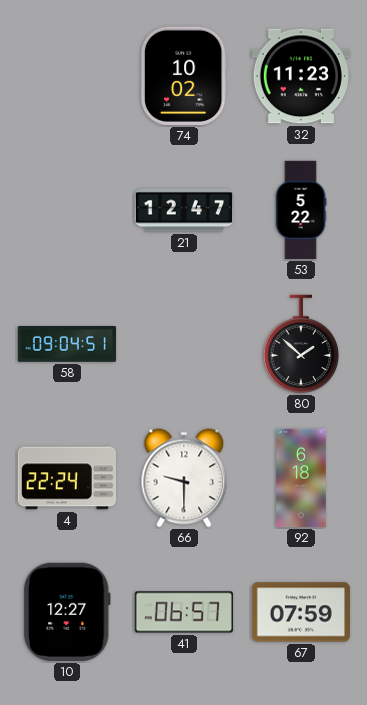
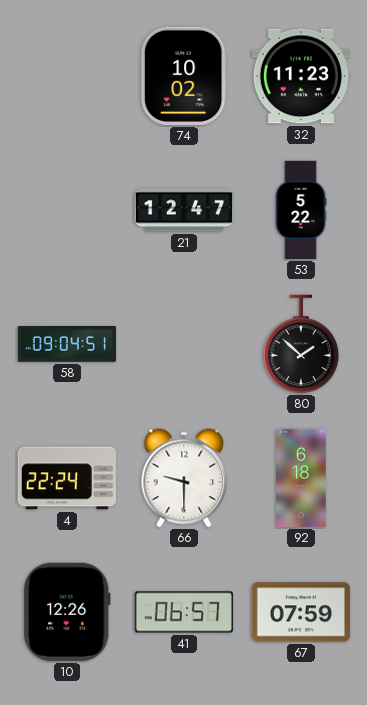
10: 12:27 -> 12:26 (67, 612)
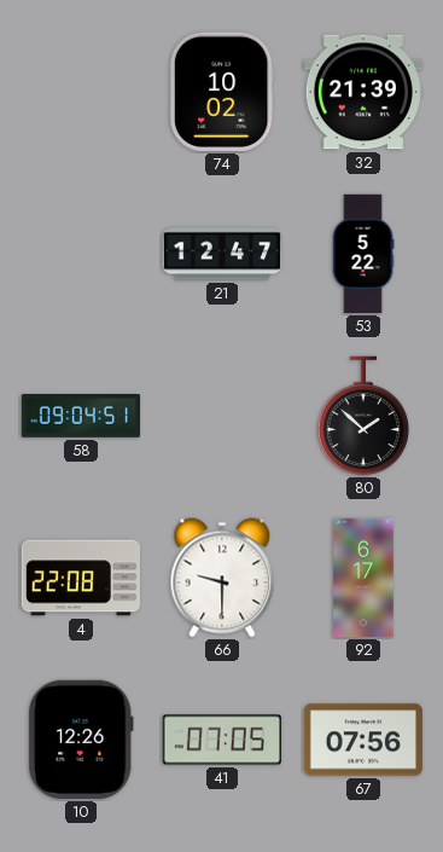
32: 11:23 -> 21:39 (362, 92)
4: 22:24 -> 22:08 (80, 578)
92: 6:18 -> 6:17 (363, 578)
41: 06:57 -> 07:05 (222, 740)
67: 07:59 -> 07:56 (362, 740)
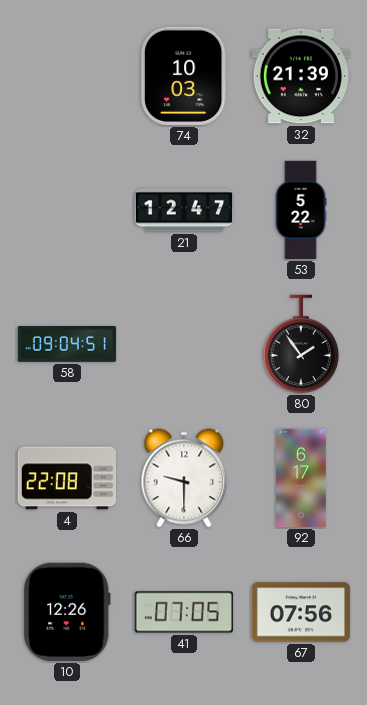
74: 10:02 -> 10:03 (184, 76)
80: 1:52 -> 1:54 (301, 344)
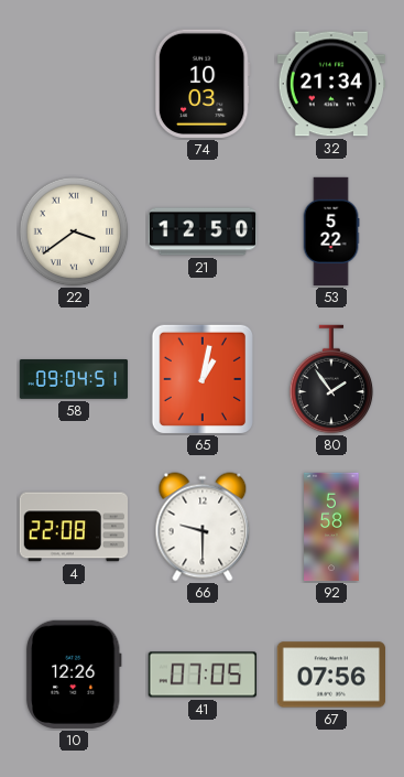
32: 21:39 -> 21:34 (330, 84)
22: none -> 3:39 (74, 231)
21: 12:47 -> 12:50 (203, 231)
65: none -> 1:02 (201, 379)
92: 6:17 -> 5:58 (331, 527)
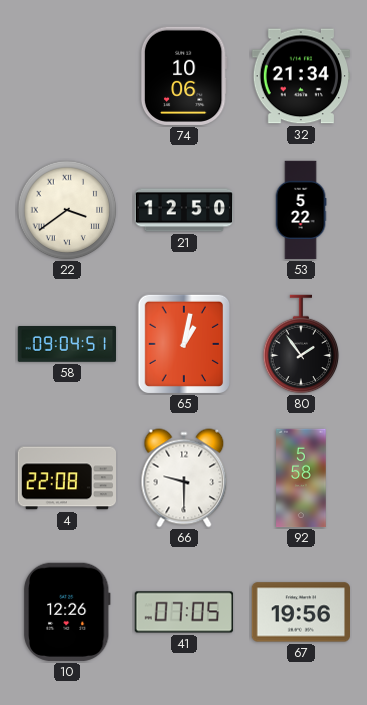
74: 10:03 -> 10:06 (184, 76)
67: 07:56 -> 19:56 (300, 612)
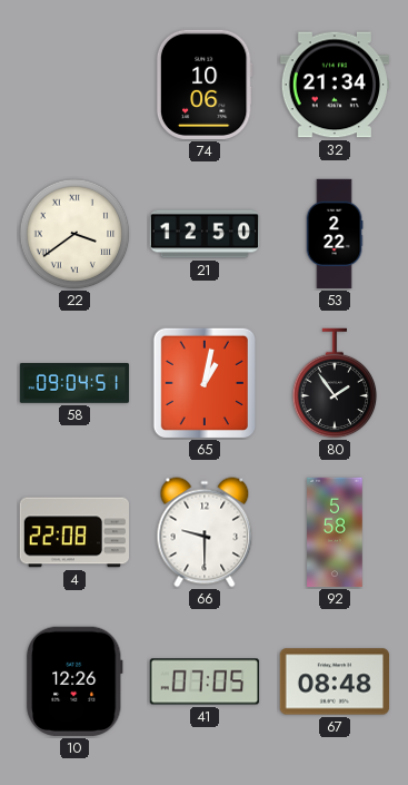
53: 5:22 -> 2:22 (335, 234)
67: 19:56 -> 08:48 (334, 681)
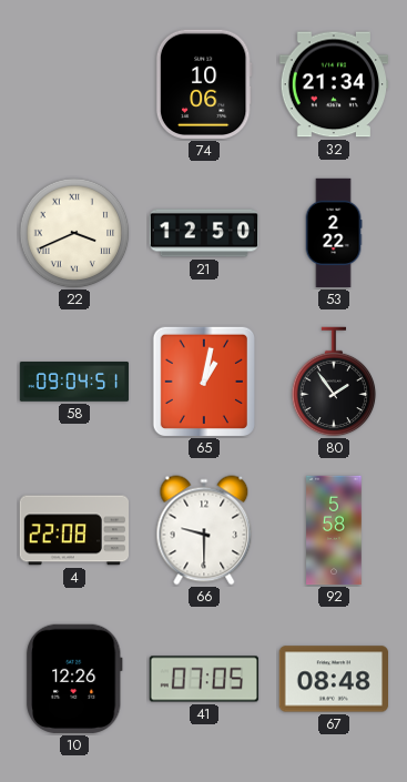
22: 3:39 -> 3:41 (74, 233)
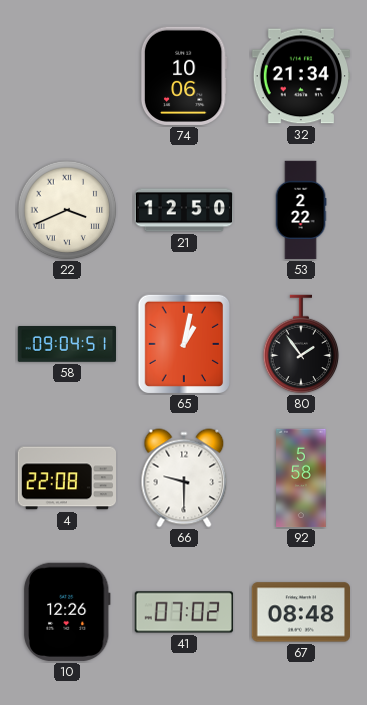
41: 07:05 -> 07:02 (184, 612)
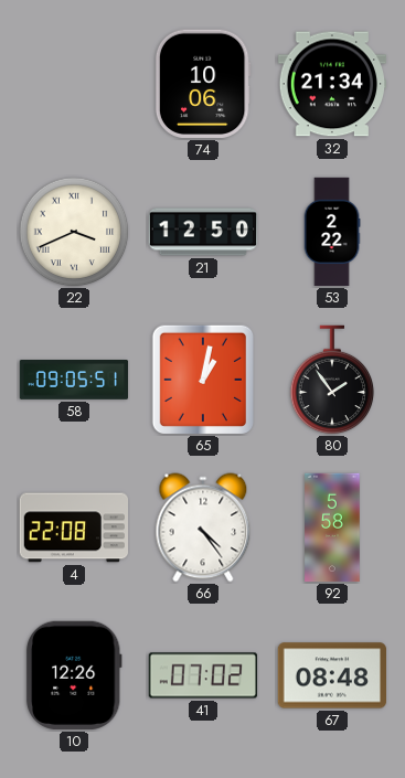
58: 09:04 -> 09:05 (74, 380)
66: 9:30 -> 4:24 (203, 527)
